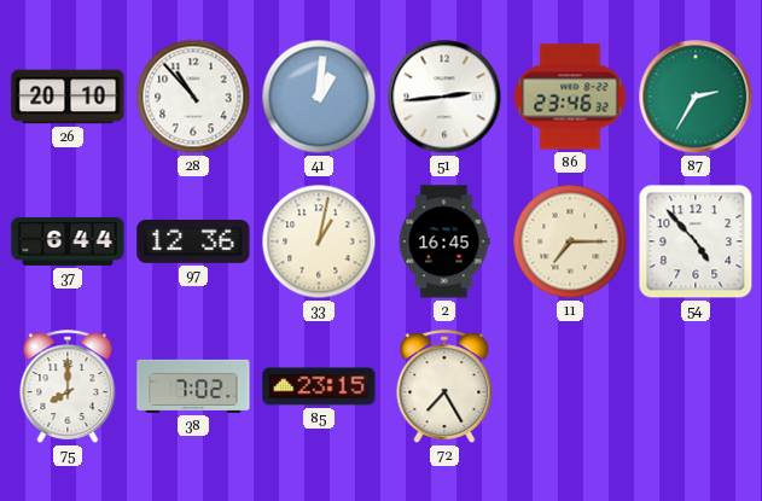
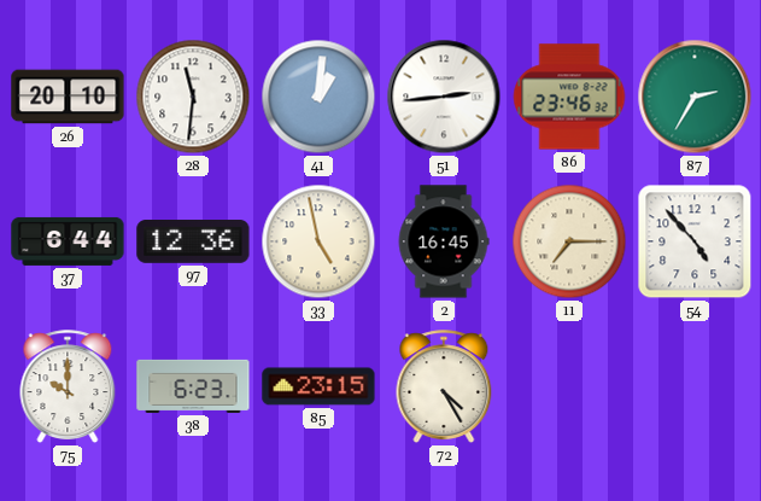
28: 10:53 -> 11:31 (193, 97)
33: 1:02 -> 4:58 (318, 241)
75: 8:00 -> 10:00 (68, 386)
38: 7:02 -> 6:23 (193, 386)
72: 7:25 -> 4:25 (444, 386)
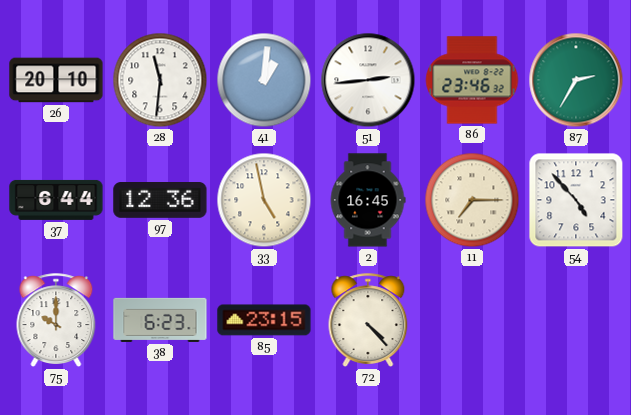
72: 4:25 -> 4:23 (368, 320)
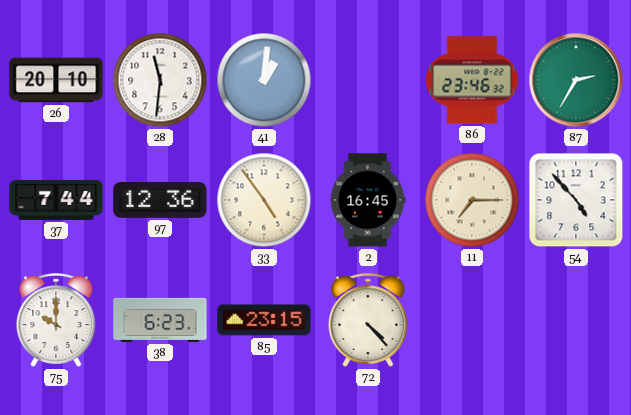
51: 2:44 -> none (368, 80)
37: 6:44 -> 7:44 (56, 200)
33: 4:58 -> 4:54 (264, 200)
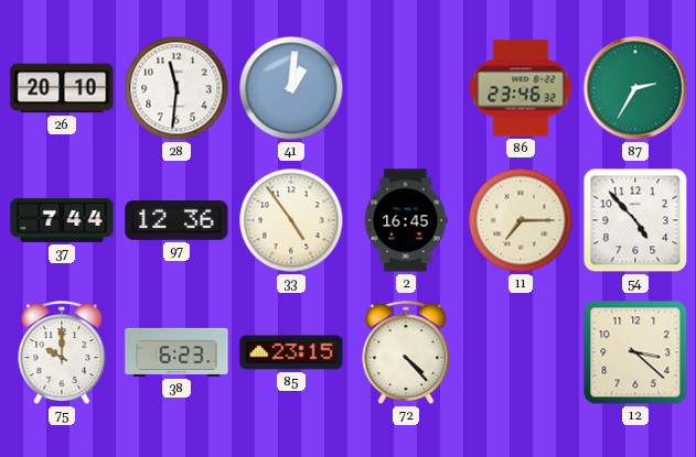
12: none -> 3:22 (635, 352)
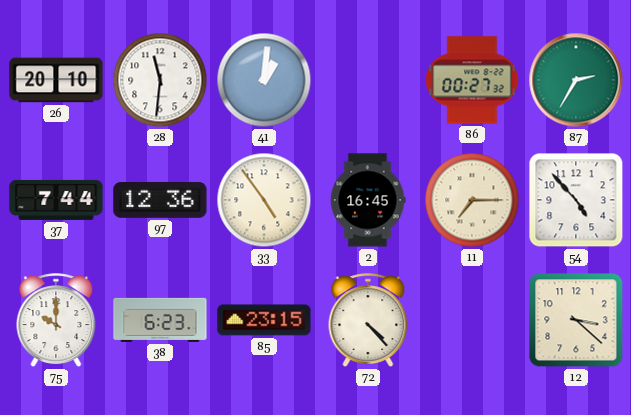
86: 23:46 -> 00:27 (472, 80)
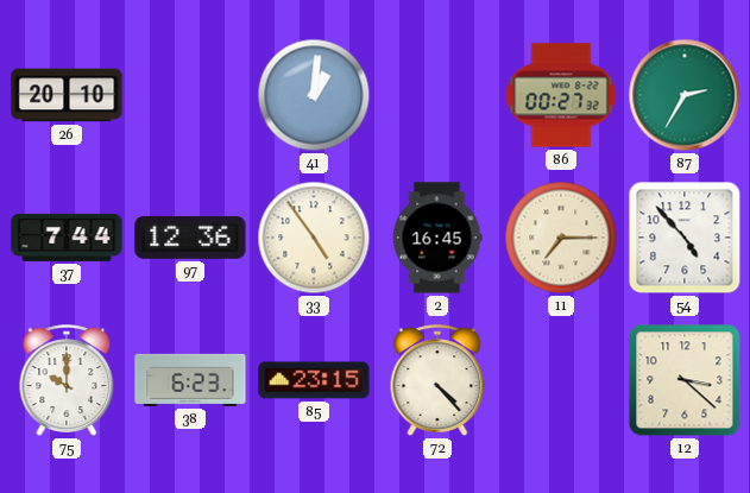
28: 11:31 -> none (160, 80)
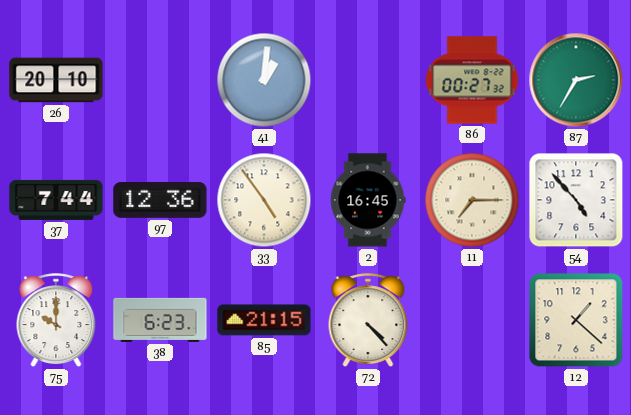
85: 23:15 -> 21:15 (264, 320)
12: 3:22 -> 1:22 (576, 320)
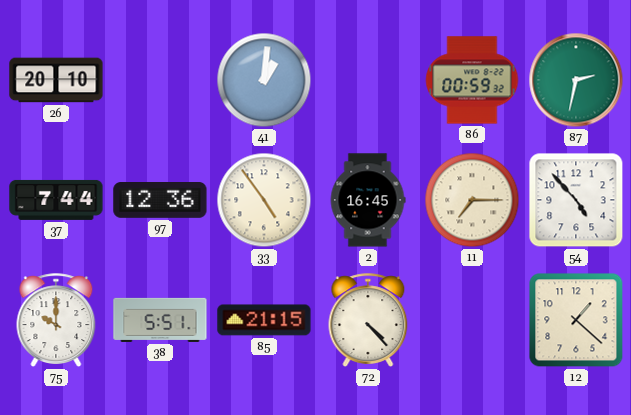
86: 00:27 -> 00:59 (472, 80)
87: 2:35 -> 2:32 (576, 80)
38: 6:23 -> 5:51 (160, 320)
